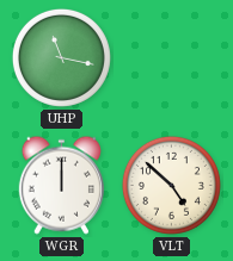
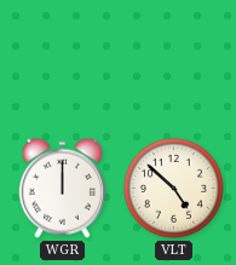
UHP: 11:17 -> none (61, 57)
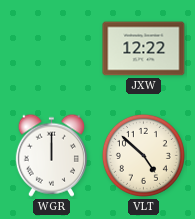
JXW: none -> 12:22 (144, 49)
